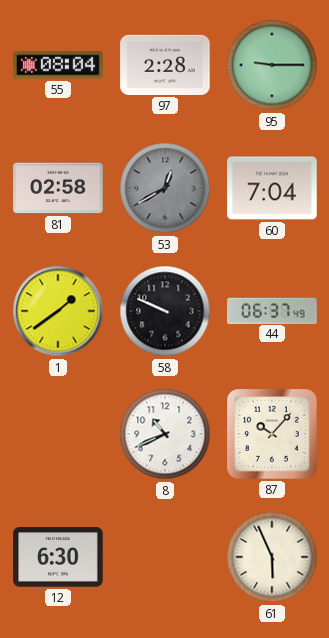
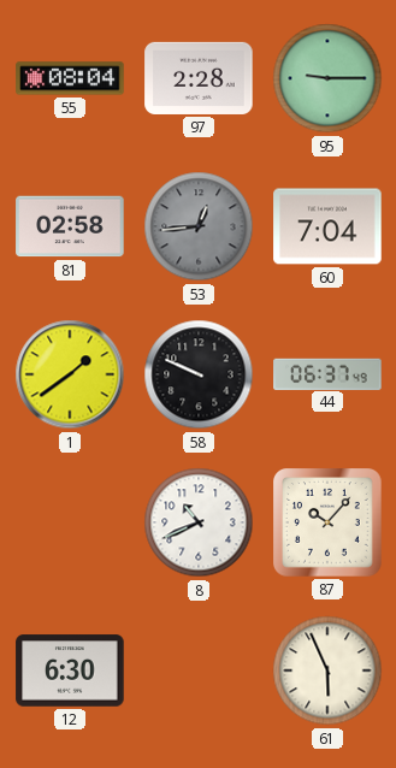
53: 12:40 -> 12:44 (199, 226)
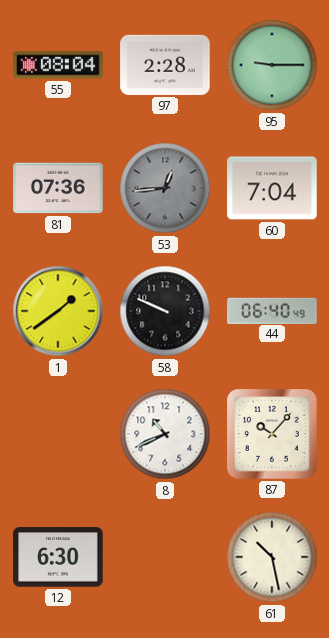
81: 02:58 -> 07:36 (58, 188)
44: 06:37 -> 06:40 (272, 310)
61: 5:56 -> 10:28 (272, 557)
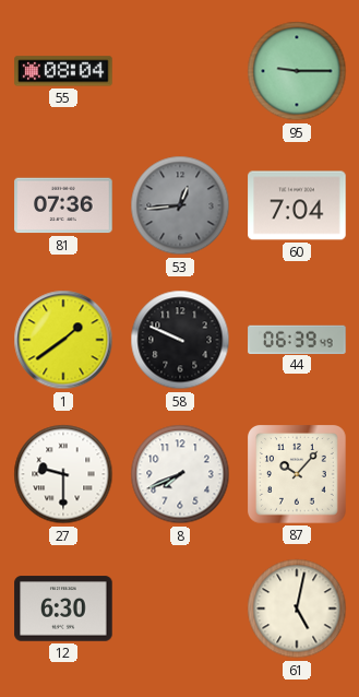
97: 2:28 -> none (165, 65)
44: 06:40 -> 06:39 (297, 339)
27: none -> 9:30 (63, 474)
8: 10:41 -> 7:41 (180, 474)
61: 10:28 -> 5:02 (297, 609)
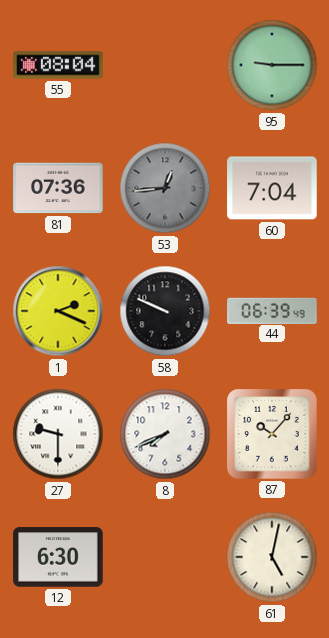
1: 1:39 -> 2:19 (58, 311)
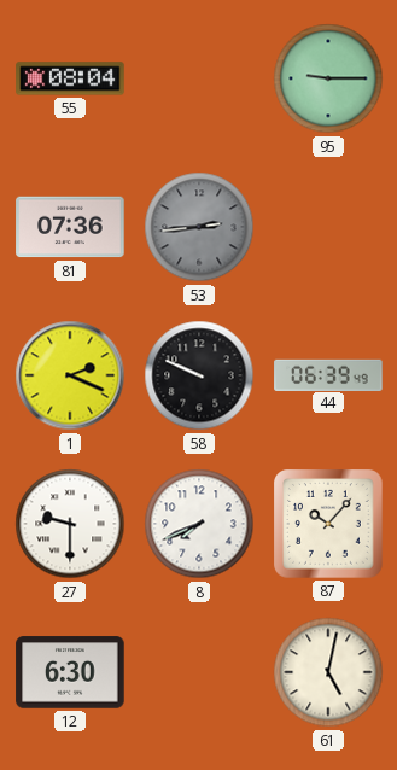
53: 12:44 -> 2:44 (199, 227)
60: 7:04 -> none (272, 188)
